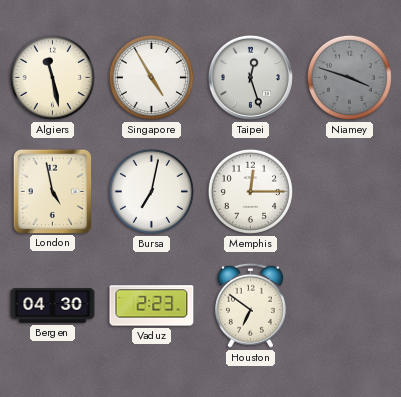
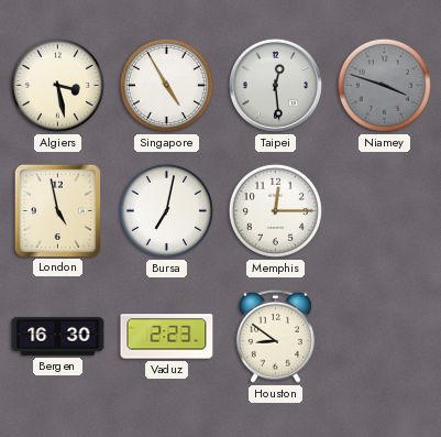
Algiers: 11:28 -> 3:28 (57, 85)
Taipei: 12:27 -> 12:29 (275, 85)
Bergen: 04:30 -> 16:30 (58, 337)
Houston: 6:51 -> 8:51 (275, 336)
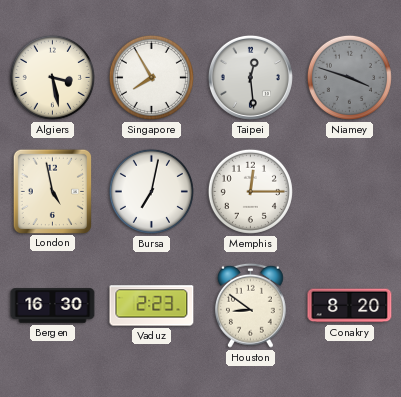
Singapore: 4:55 -> 7:55 (151, 77)
Conakry: none -> 8:20 (350, 306)
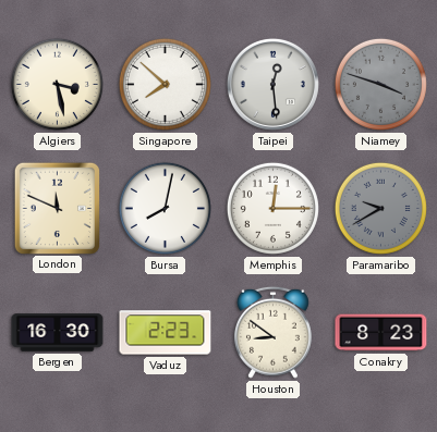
Singapore: 7:55 -> 7:52 (165, 84)
London: 4:58 -> 11:49 (57, 208)
Bursa: 7:02 -> 8:02 (165, 208)
Paramaribo: none -> 9:40 (380, 208)
Conakry: 8:20 -> 8:23 (381, 333)
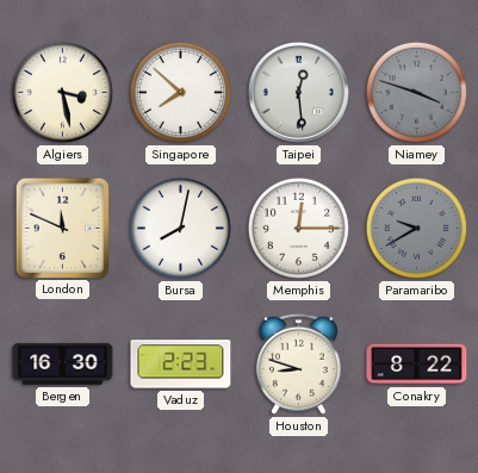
Houston: 8:51 -> 8:48 (298, 363)
Conakry: 8:23 -> 8:22 (417, 365)
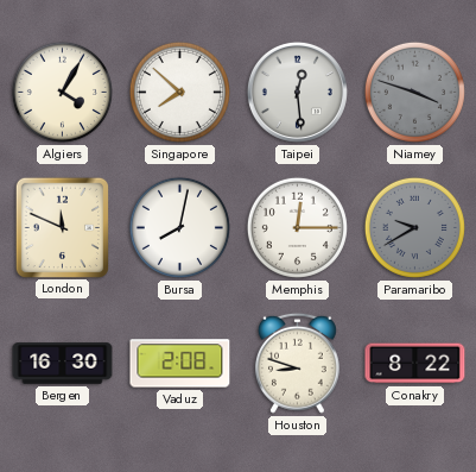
Algiers: 3:28 -> 4:05 (62, 92)
Vaduz: 2:23 -> 2:08 (180, 364)
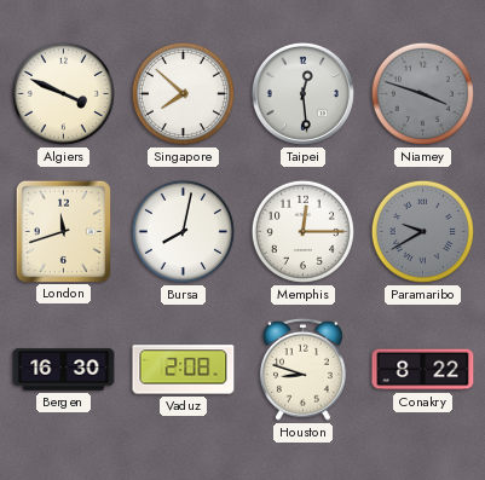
Algiers: 4:05 -> 3:49 (63, 93)
London: 11:49 -> 11:42 (63, 231)
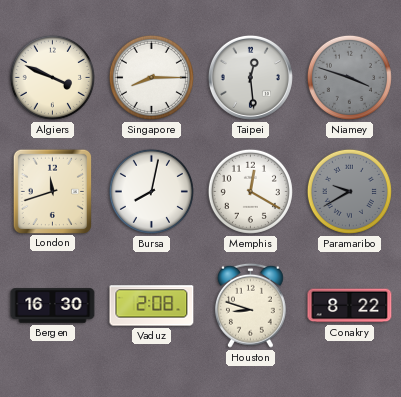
Singapore: 7:52 -> 8:15 (151, 77)
Memphis: 12:15 -> 12:20 (250, 191)
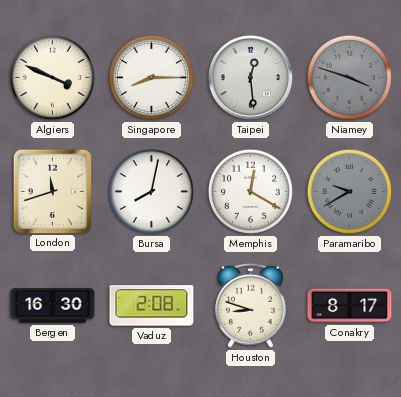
Conakry: 8:22 -> 8:17 (350, 306)
